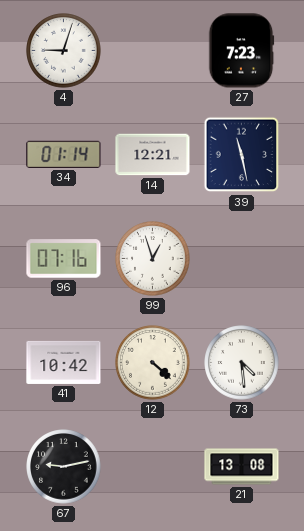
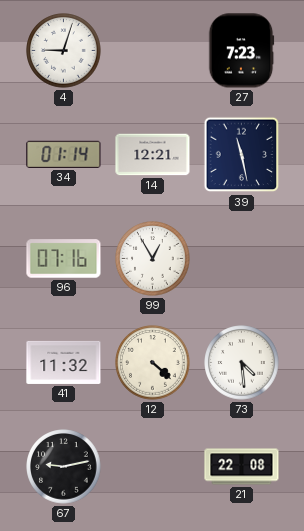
99: 12:57 -> 12:55 (153, 259)
41: 10:42 -> 11:32 (64, 362)
21: 13:08 -> 22:08 (242, 467)
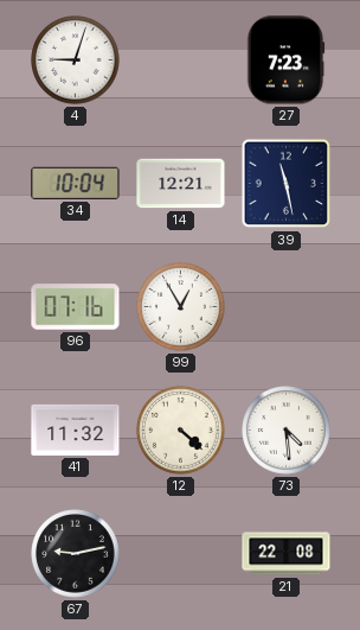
34: 01:14 -> 10:04 (76, 183)
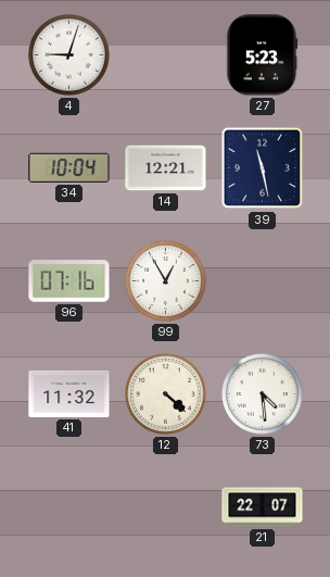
27: 7:23 -> 5:23 (262, 55)
67: 9:13 -> none (76, 554)
21: 22:08 -> 22:07 (263, 507)
